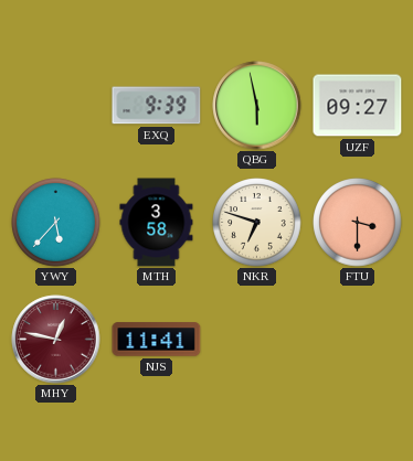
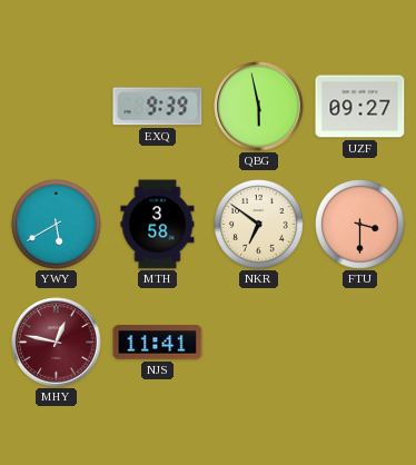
YWY: 5:37 -> 5:40 (57, 225)
NKR: 6:48 -> 6:51 (259, 225)
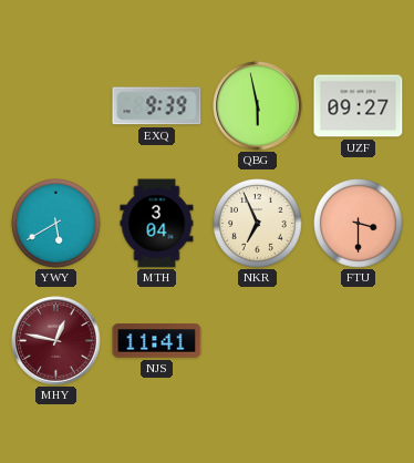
MTH: 3:58 -> 3:04 (157, 224)
NKR: 6:51 -> 6:56 (258, 224)
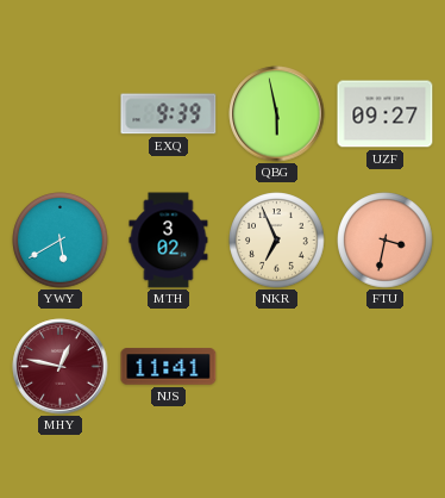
MTH: 3:04 -> 3:02 (169, 241)
FTU: 3:30 -> 3:32 (386, 241)
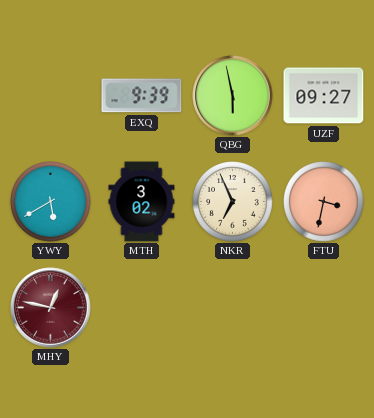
NJS: 11:41 -> none (169, 367)
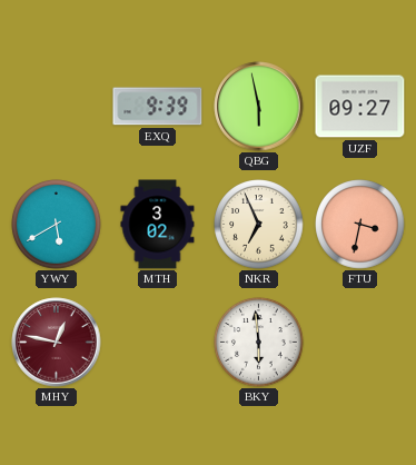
BKY: none -> 5:59 (259, 343)
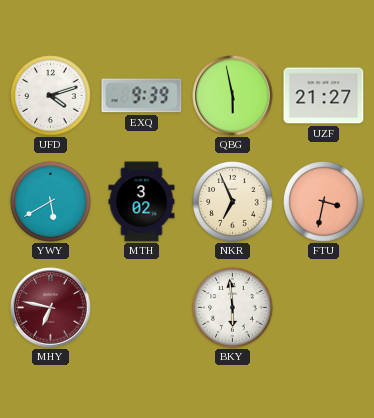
UFD: none -> 4:12 (51, 96)
UZF: 09:27 -> 21:27 (324, 96)
MHY: 12:47 -> 6:47 (51, 308)
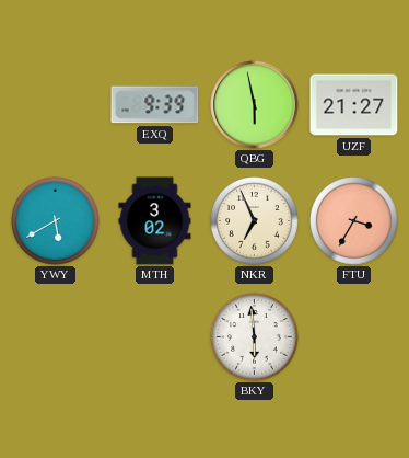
UFD: 4:12 -> none (51, 96)
FTU: 3:32 -> 3:35 (354, 221)
MHY: 6:47 -> none (51, 308)
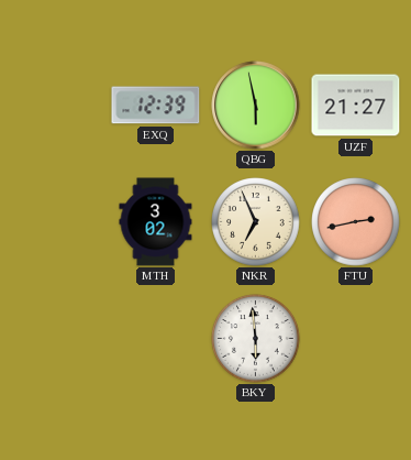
EXQ: 9:39 -> 12:39 (156, 106)
YWY: 5:40 -> none (56, 221)
FTU: 3:35 -> 2:43 (356, 222)
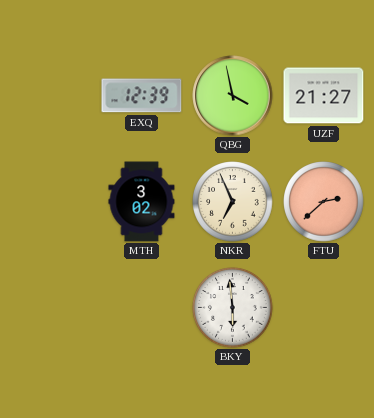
QBG: 5:58 -> 3:58 (233, 96)
FTU: 2:43 -> 2:38 (324, 202)
